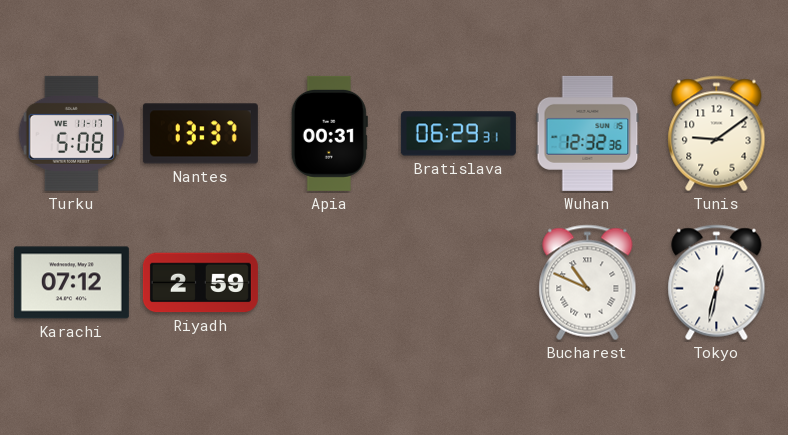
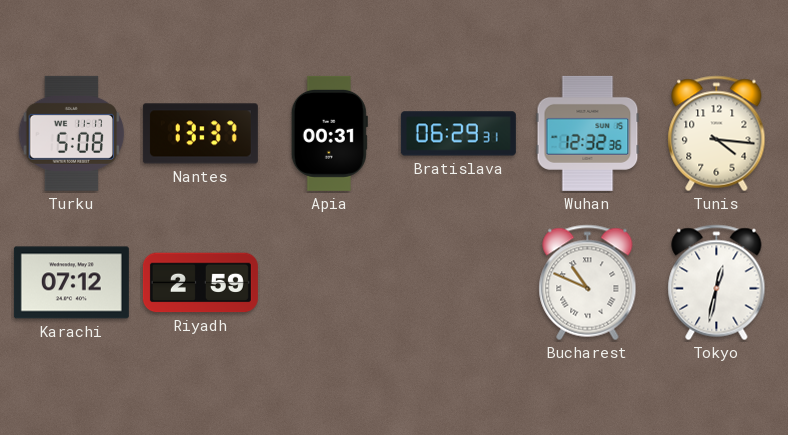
Tunis: 9:09 -> 4:16 (717, 134)
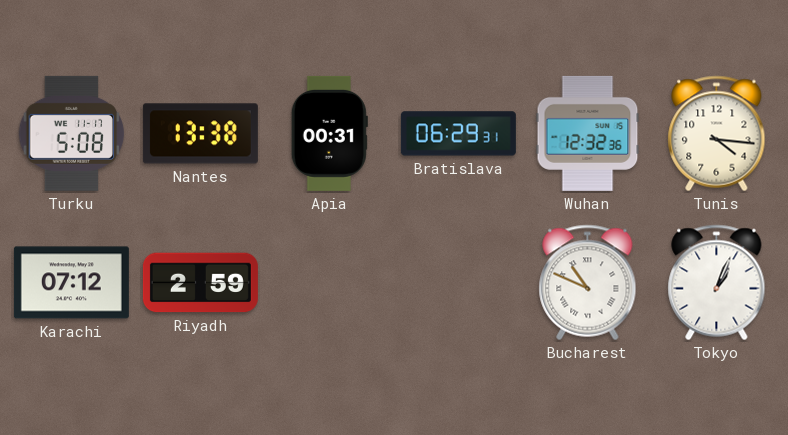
Nantes: 13:37 -> 13:38 (200, 134)
Tokyo: 12:32 -> 1:04 (717, 283)
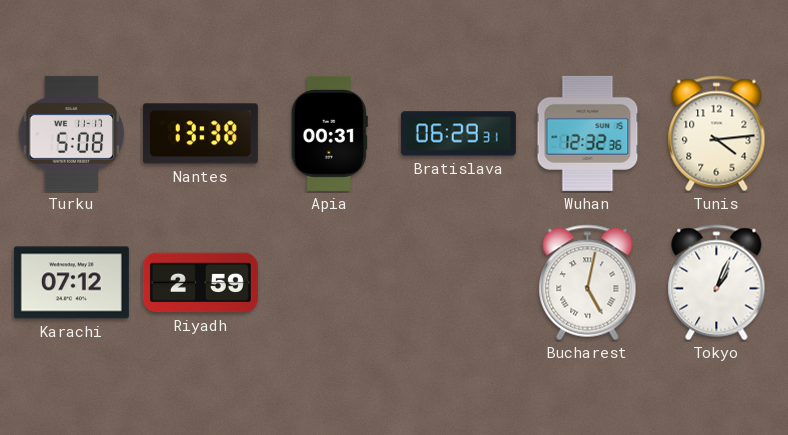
Tunis: 4:16 -> 4:14 (717, 134)
Bucharest: 10:49 -> 5:02 (588, 283)
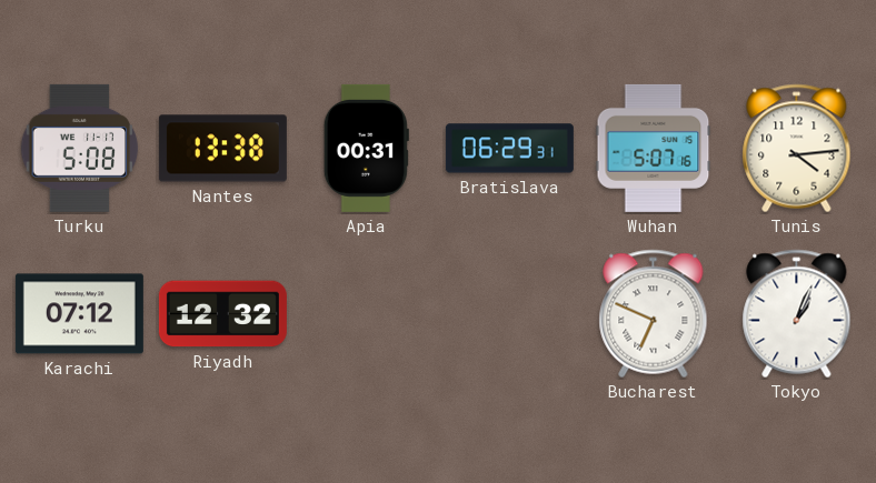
Wuhan: 12:32 -> 5:07 (654, 148)
Riyadh: 2:59 -> 12:32 (222, 314)
Bucharest: 5:02 -> 6:49 (654, 314)
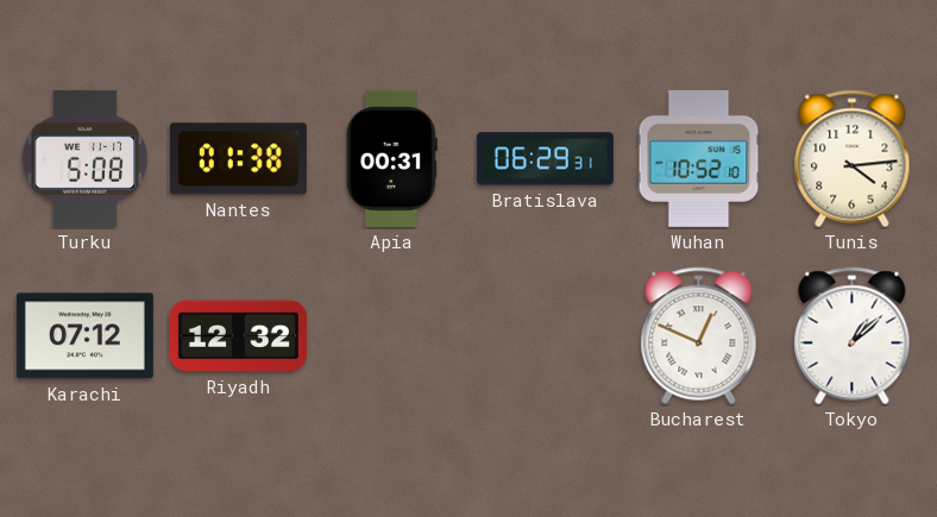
Nantes: 13:38 -> 01:38 (238, 159)
Wuhan: 5:07 -> 10:52 (699, 158)
Bucharest: 6:49 -> 12:49 (699, 336)
Tokyo: 1:04 -> 1:08 (853, 336)
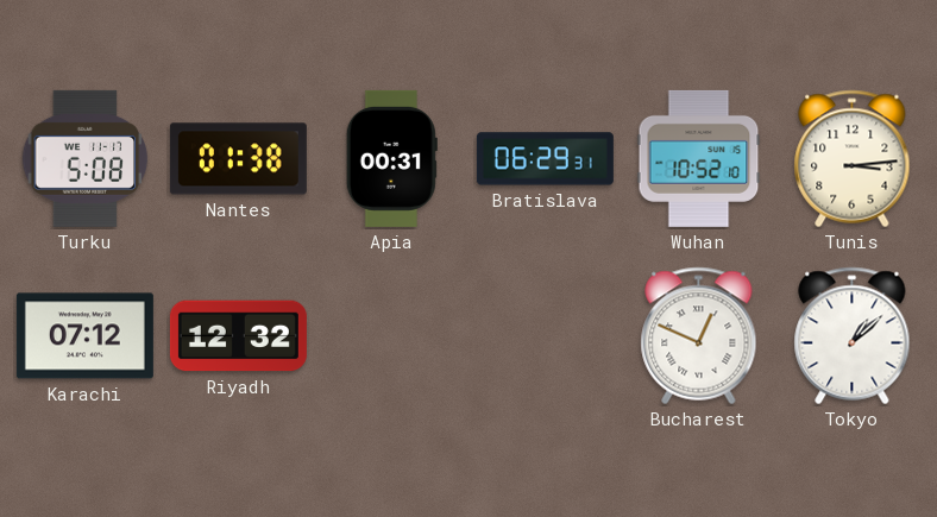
Tunis: 4:14 -> 3:14 (853, 159)
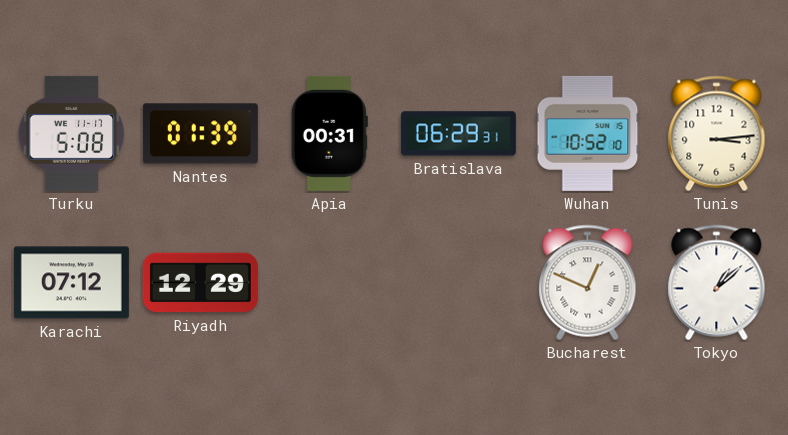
Nantes: 01:38 -> 01:39 (200, 134)
Riyadh: 12:32 -> 12:29 (200, 283)
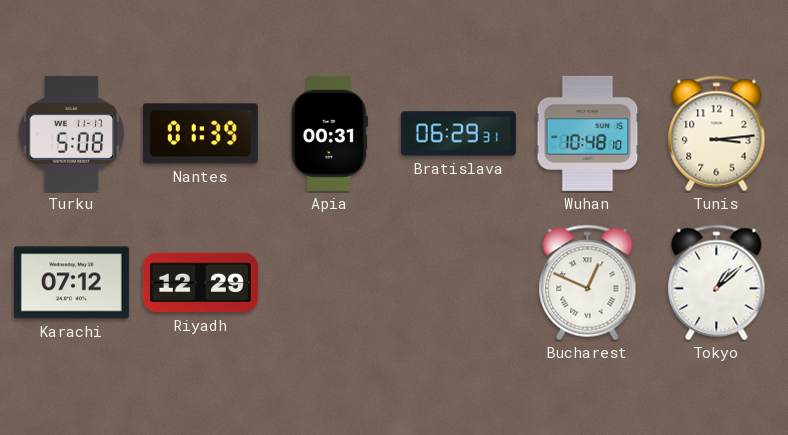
Wuhan: 10:52 -> 10:48 (588, 133)
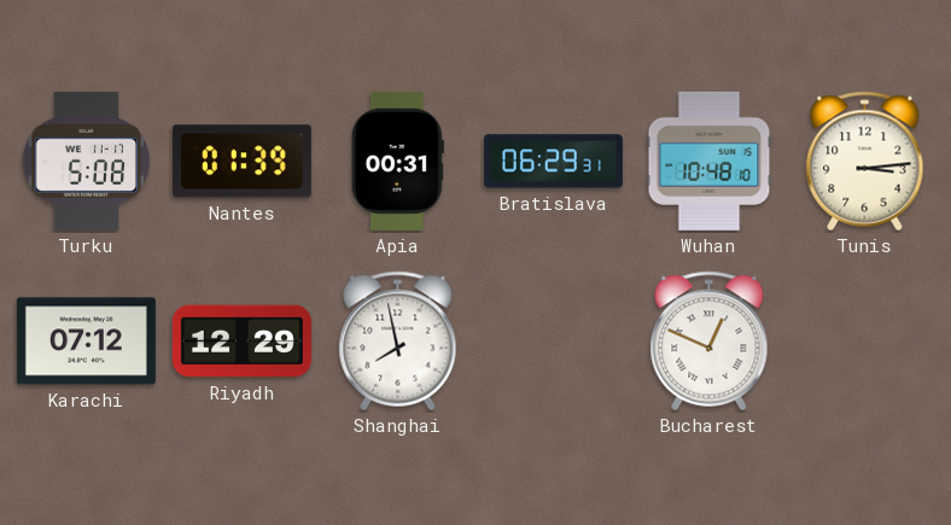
Shanghai: none -> 7:58 (398, 342)
Tokyo: 1:08 -> none (717, 283)
